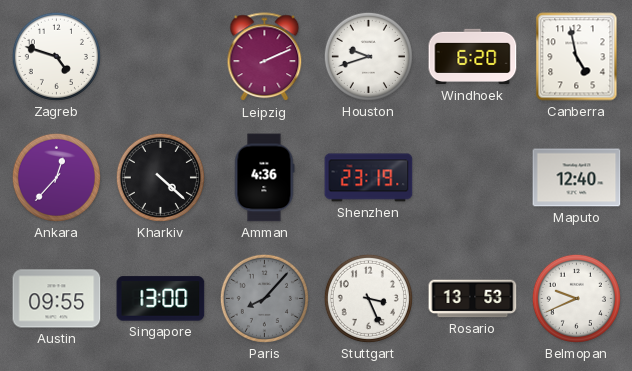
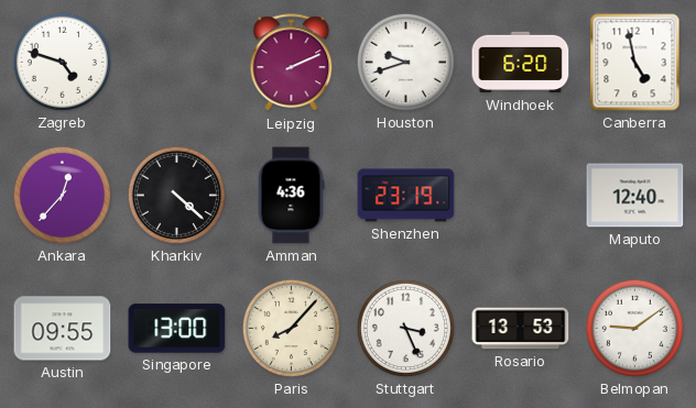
Paris dial: grey -> cream (291, 328)
Belmopan: 9:41 -> 9:09 (634, 328)
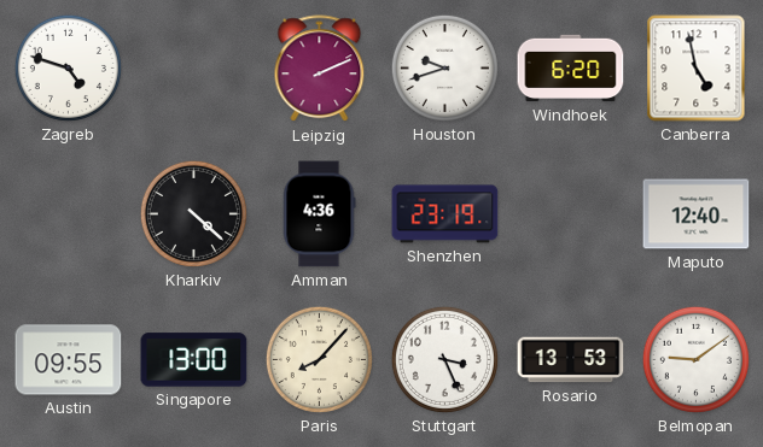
Ankara: 12:37 -> none (62, 195)
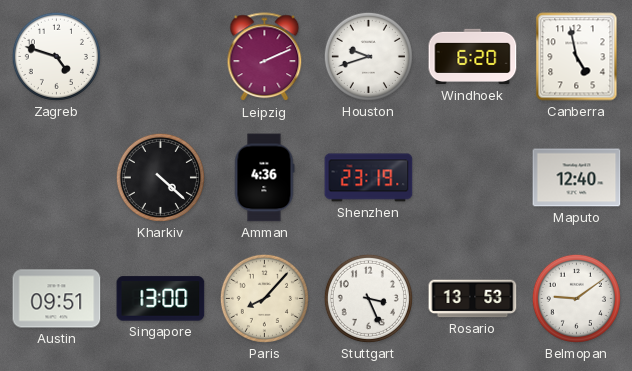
Austin: 09:55 -> 09:51 (57, 299)
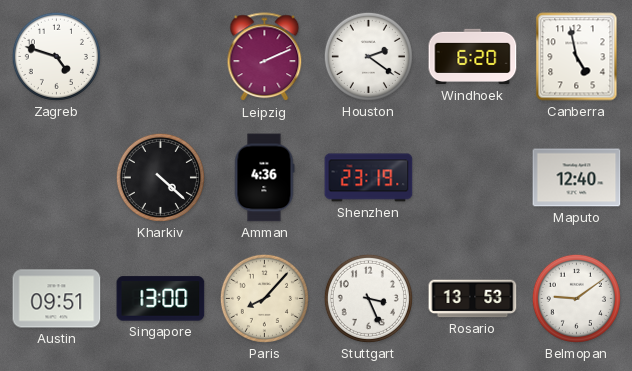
Houston: 9:42 -> 2:21 (368, 56)
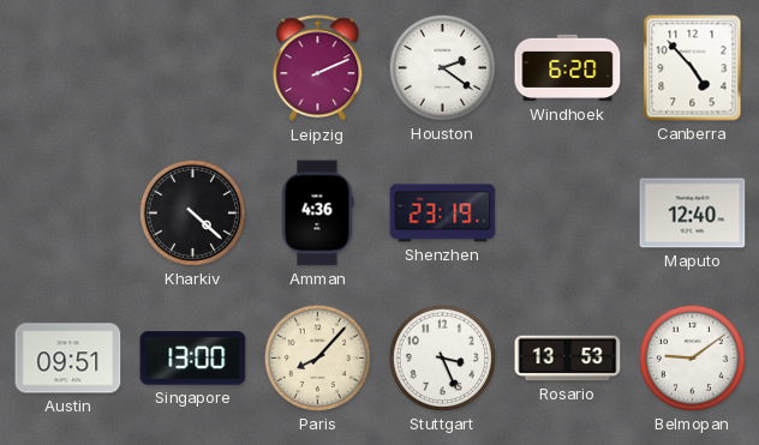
Zagreb: 4:48 -> none (56, 56)
Canberra: 4:58 -> 4:53 (693, 68)
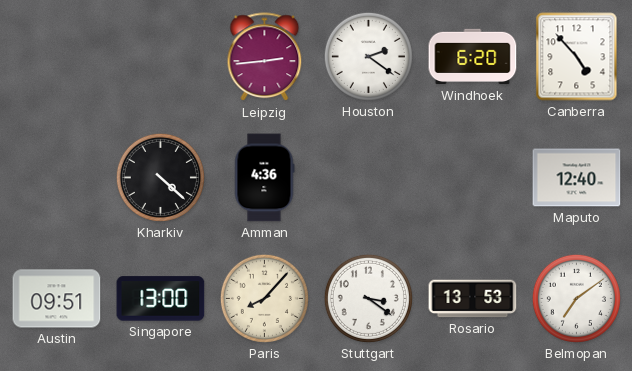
Leipzig: 2:11 -> 2:44 (265, 57)
Shenzhen: 23:19 -> none (443, 214)
Stuttgart: 3:26 -> 3:21 (368, 298)
Belmopan: 9:09 -> 7:09 (576, 298)
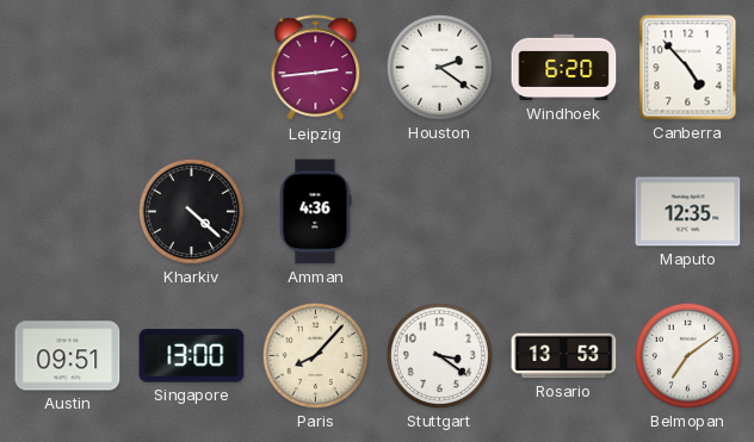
Maputo: 12:40 -> 12:35 (688, 212)
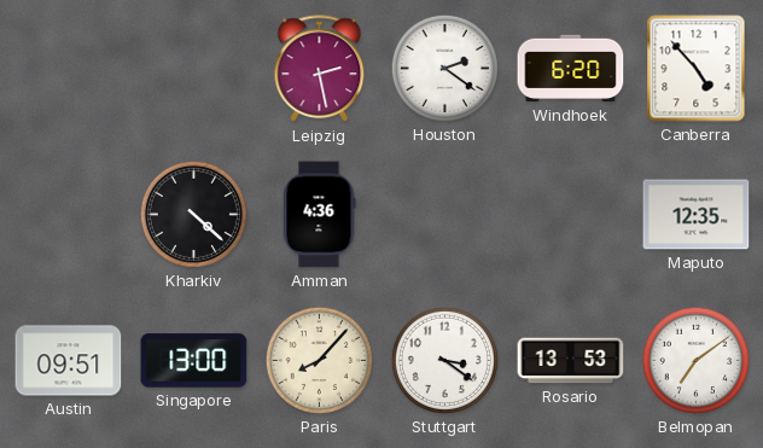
Leipzig: 2:44 -> 2:28 (320, 69)
